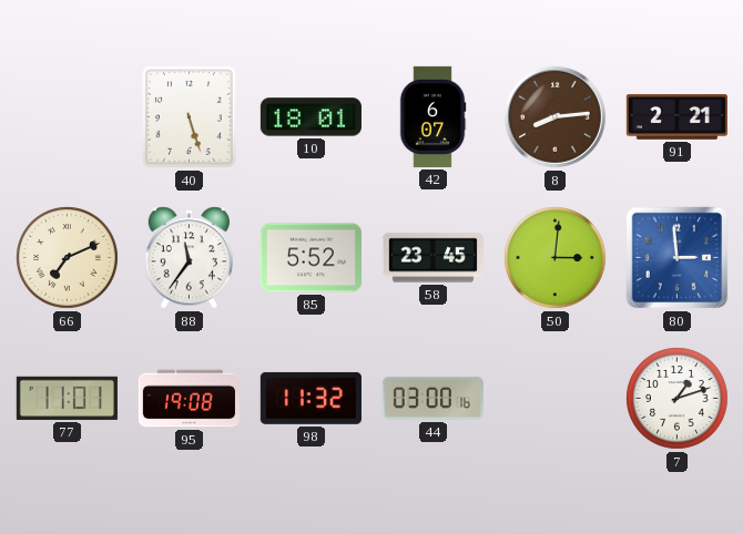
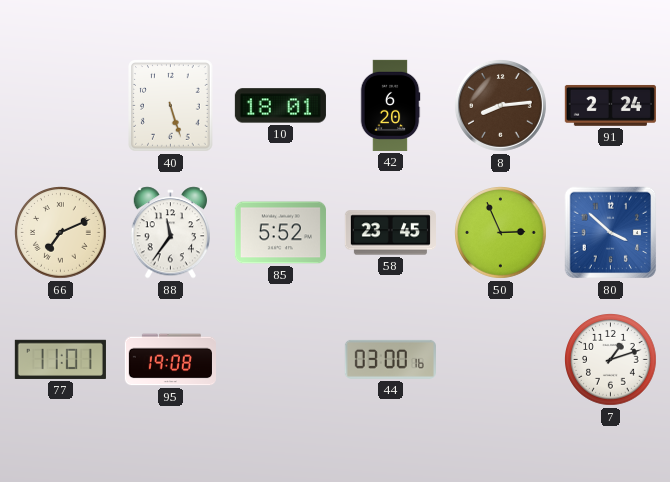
42: 6:07 -> 6:20 (390, 105)
91: 2:21 -> 2:24 (610, 105)
50: 3:01 -> 2:56 (501, 233)
80: 2:59 -> 3:52 (611, 233)
98: 11:32 -> none (311, 398)
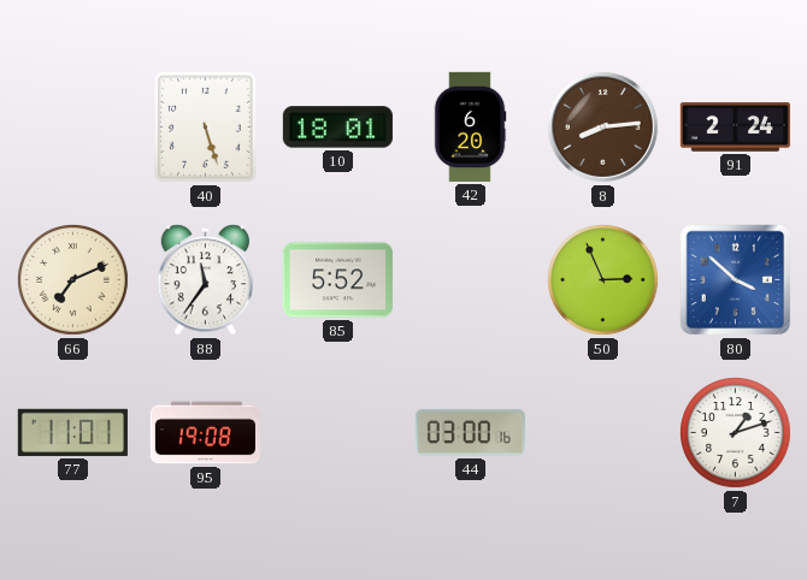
58: 23:45 -> none (390, 233)
